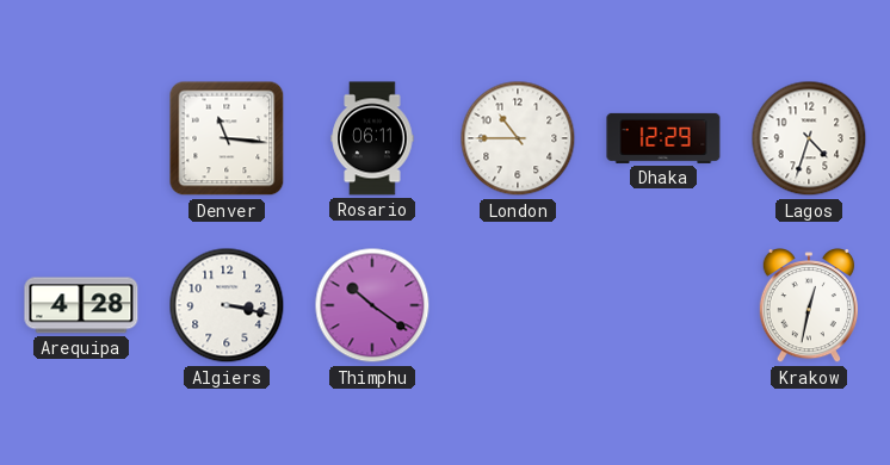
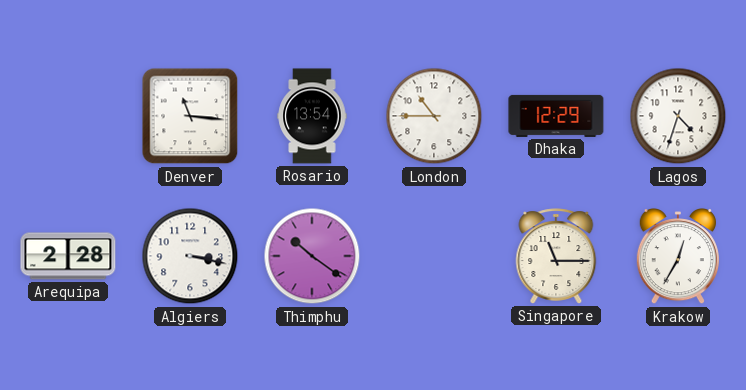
Rosario: 06:11 -> 13:54 (312, 116)
Arequipa: 4:28 -> 2:28 (68, 256)
Singapore: none -> 11:15 (556, 256)
Krakow: 12:32 -> 12:35 (678, 257)
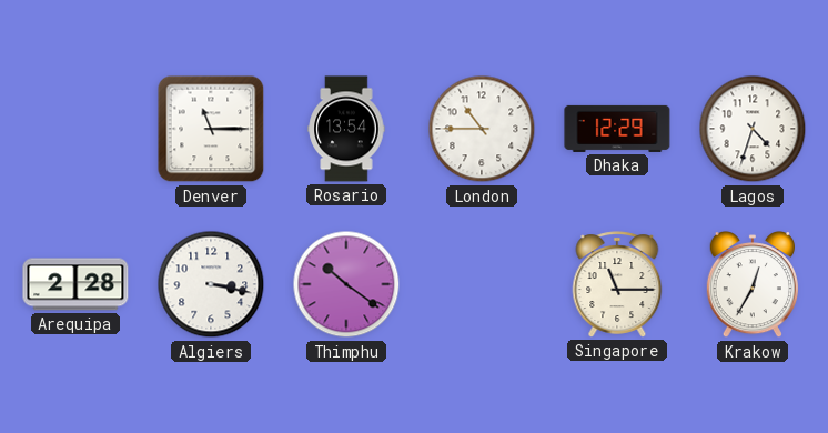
Denver: 11:16 -> 11:15 (211, 129)
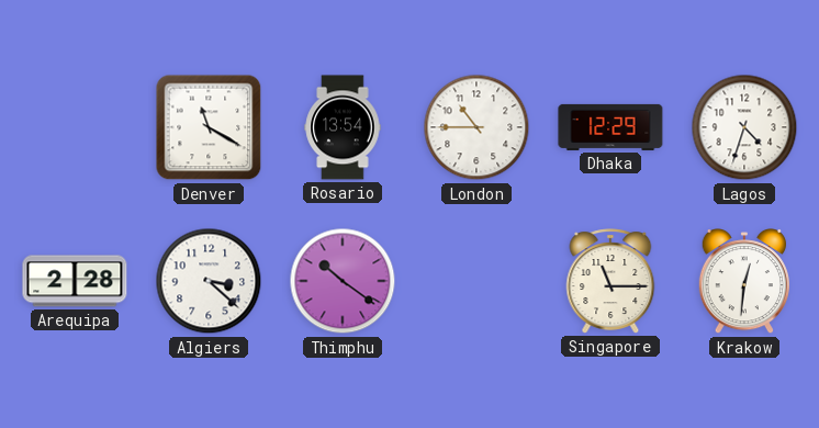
Denver: 11:15 -> 11:20 (209, 127)
Algiers: 3:17 -> 3:22 (209, 281)
Krakow: 12:35 -> 12:31 (744, 282)
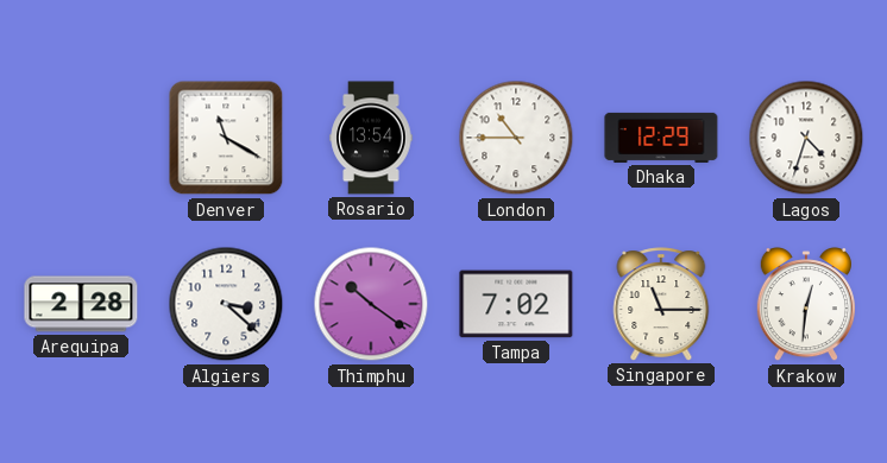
Tampa: none -> 7:02 (516, 304)
